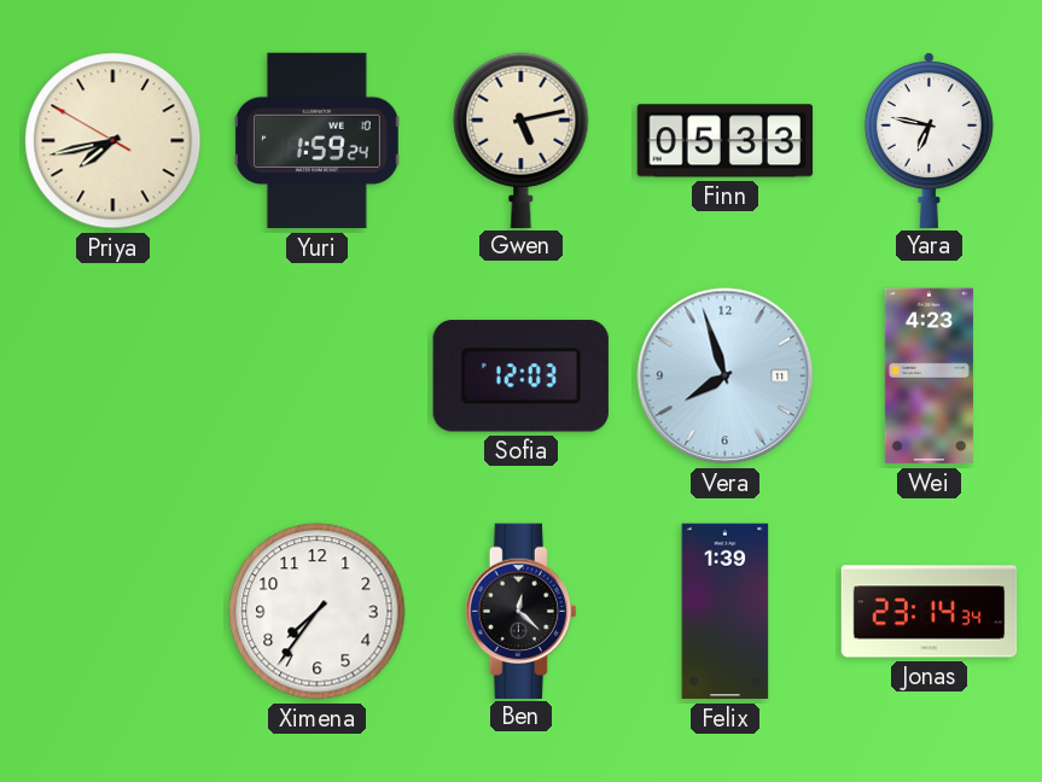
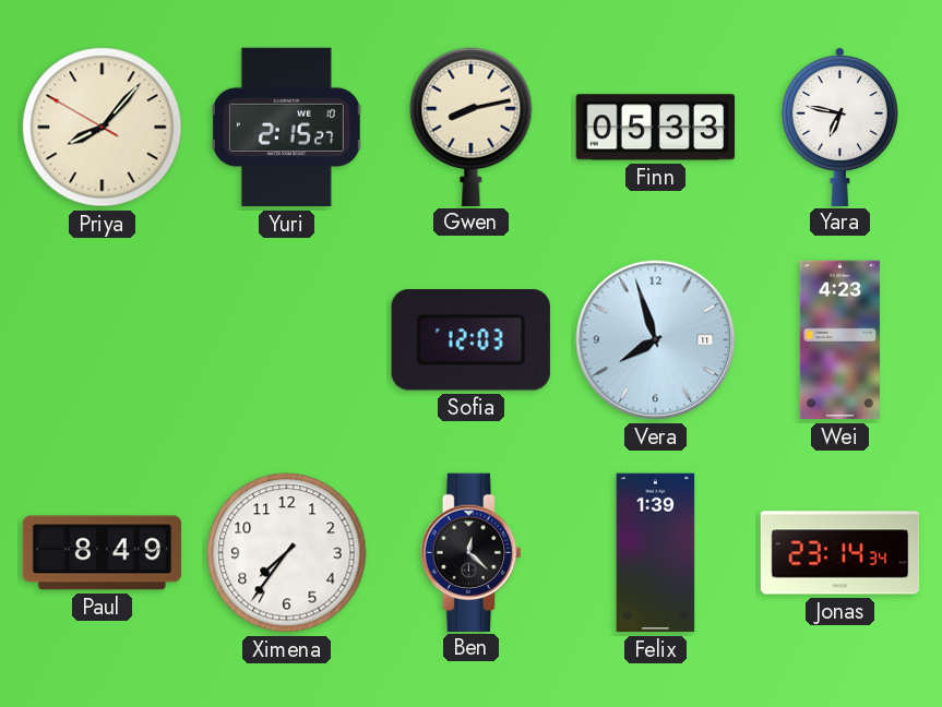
Priya: 7:42 -> 8:06 (103, 128)
Yuri: 1:59 -> 2:15 (286, 128)
Gwen: 5:13 -> 8:13 (472, 127)
Paul: none -> 8:49 (103, 553)
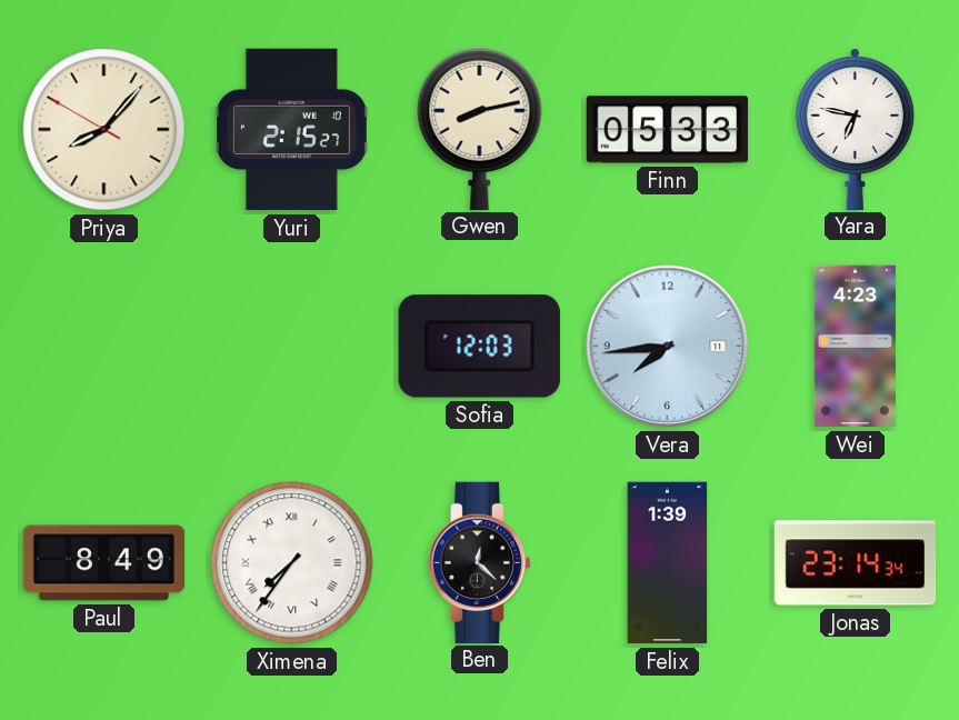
Vera: 7:57 -> 7:44 (668, 347)
Ximena numerals: Arabic -> Roman (292, 563)
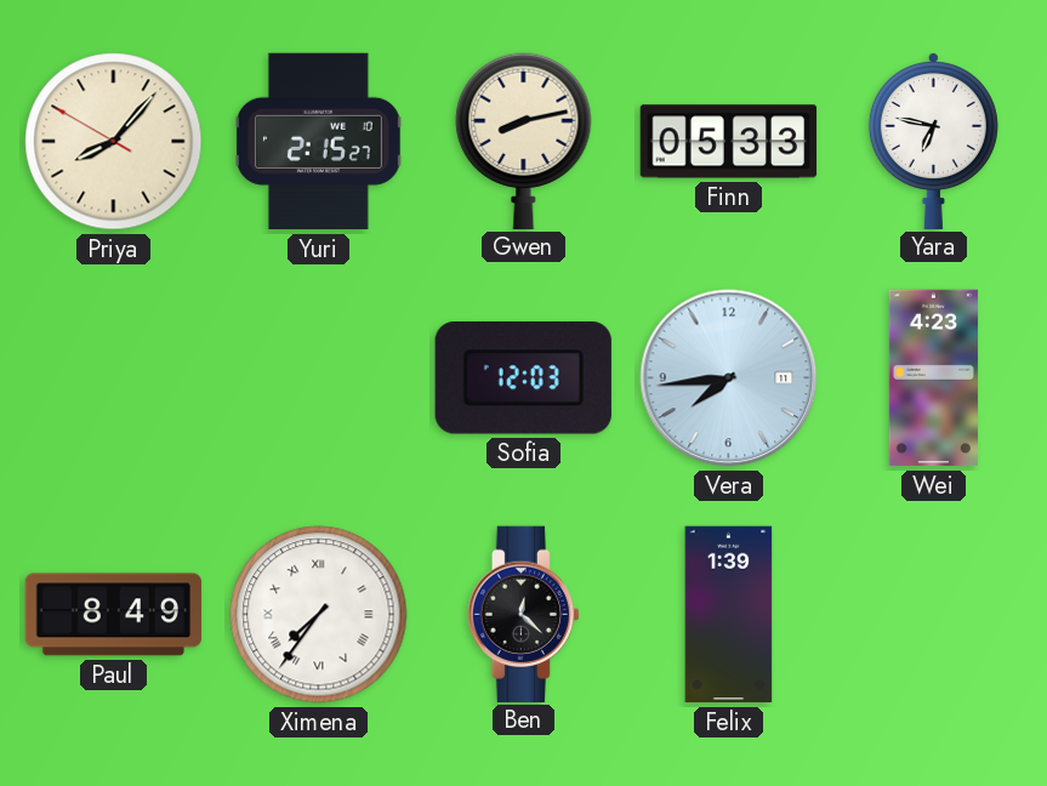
Jonas: 23:14 -> none (856, 563)
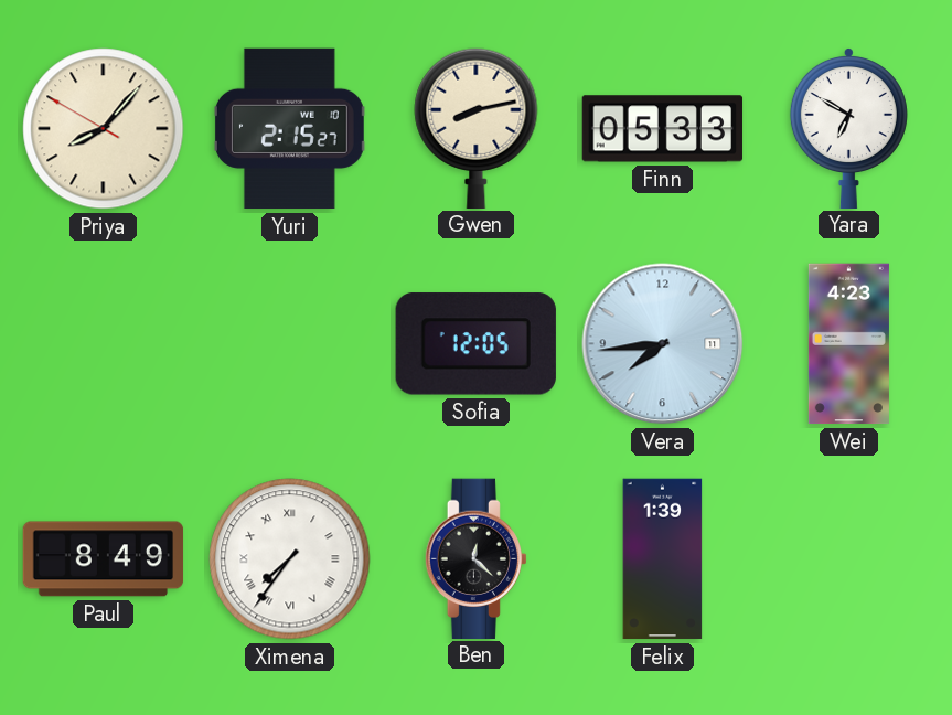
Yara: 6:47 -> 6:50 (848, 127)
Sofia: 12:03 -> 12:05 (475, 344)
